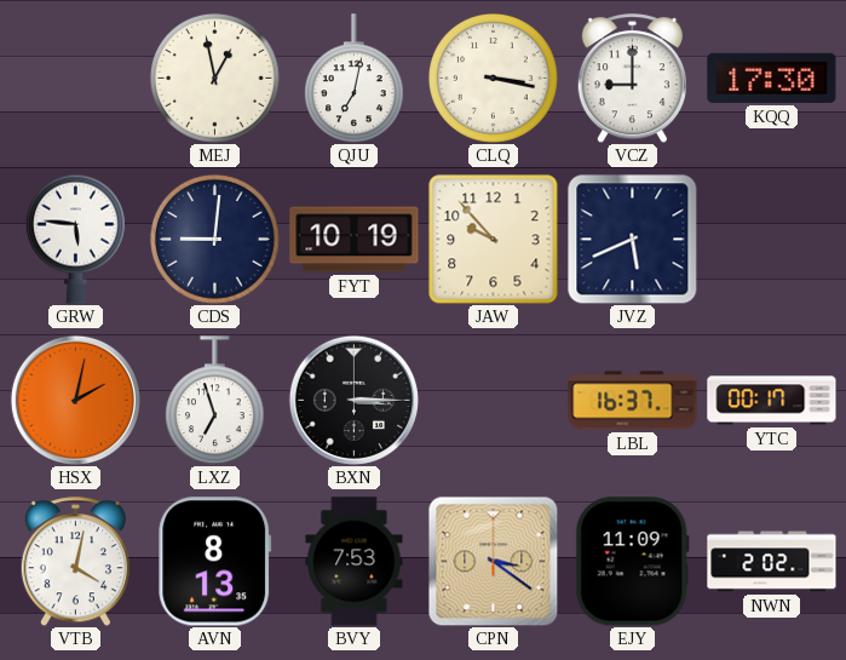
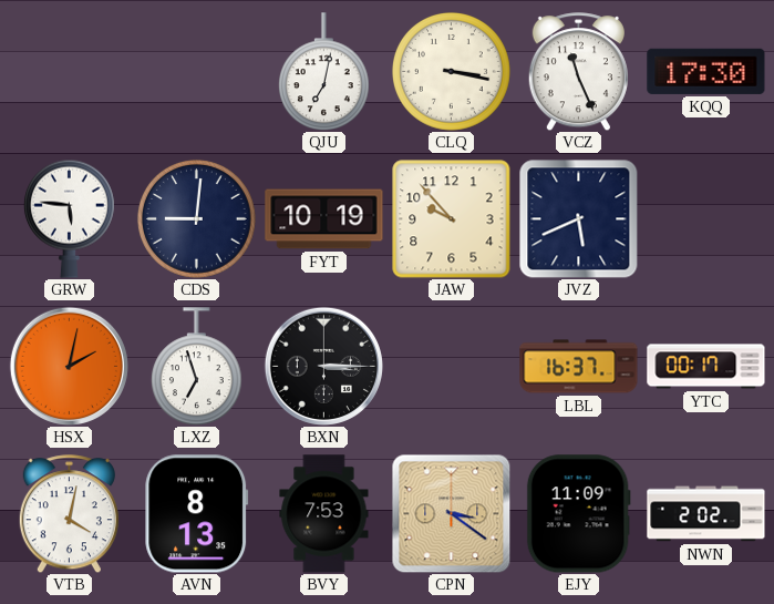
MEJ: 12:58 -> none (215, 79)
VCZ: 9:00 -> 11:26 (578, 72)
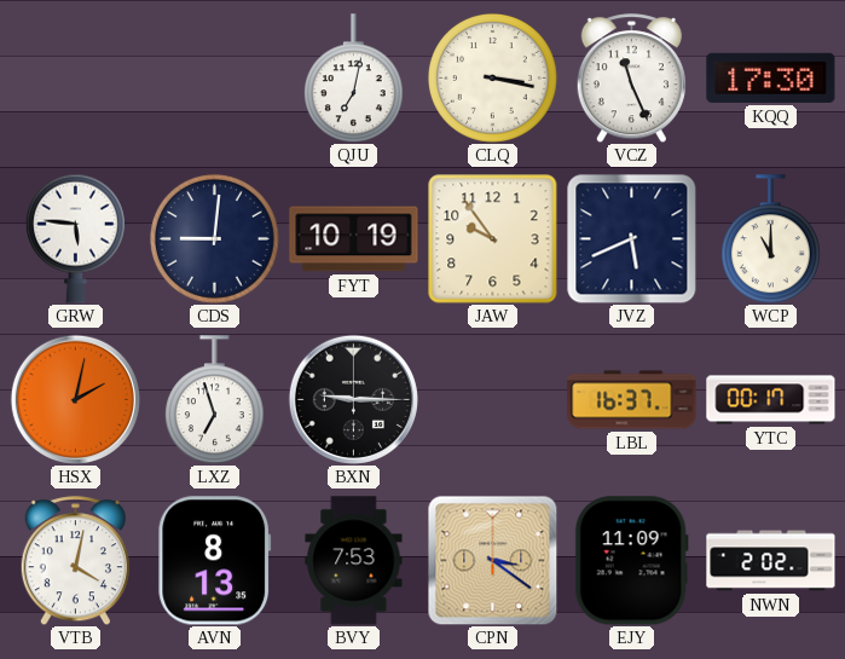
JAW: 9:53 -> 9:54 (493, 239)
WCP: none -> 11:00 (770, 239)
BXN: 3:15 -> 9:15 (353, 399)
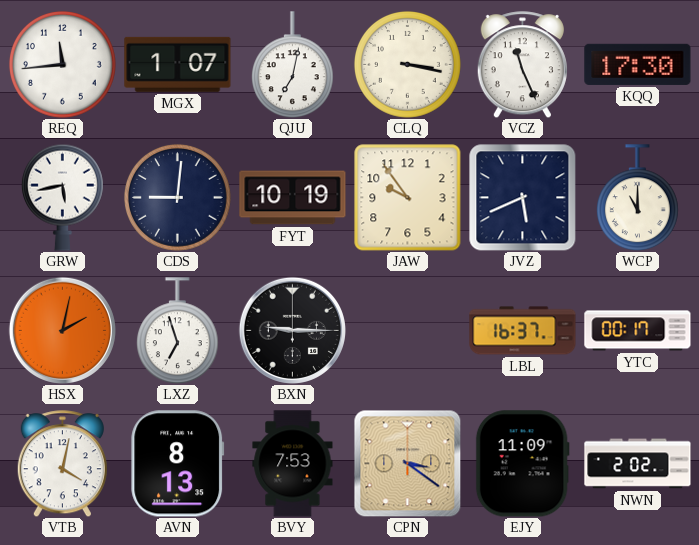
REQ: none -> 11:44 (63, 65)
MGX: none -> 1:07 (178, 64)
GRW: 5:46 -> 5:43 (62, 197)
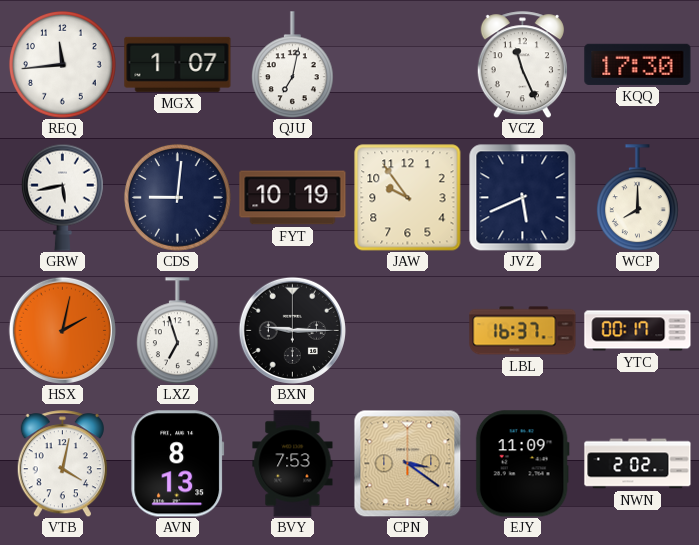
CLQ: 3:17 -> none (408, 65)
WCP: 11:00 -> 8:00 (637, 198)
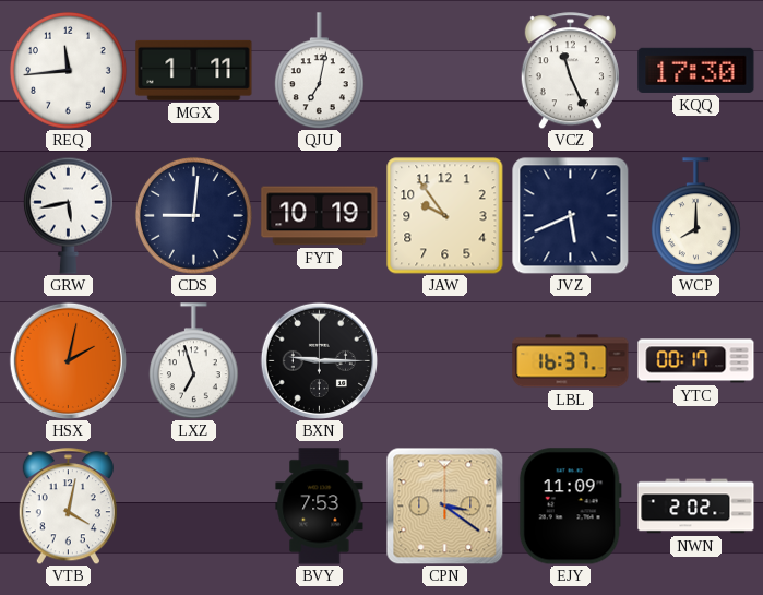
MGX: 1:07 -> 1:11 (194, 70)
AVN: 8:13 -> none (178, 464)
